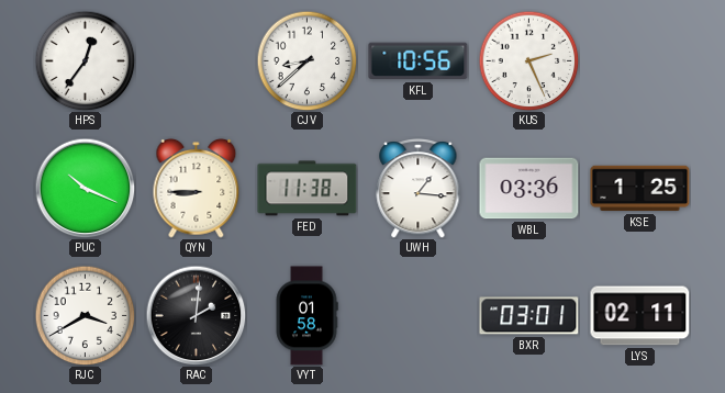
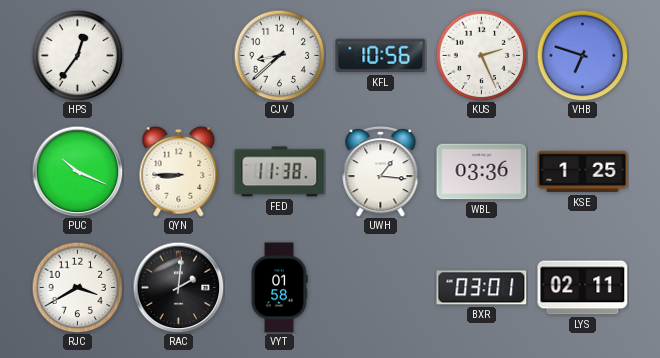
VHB: none -> 6:48 (582, 55)
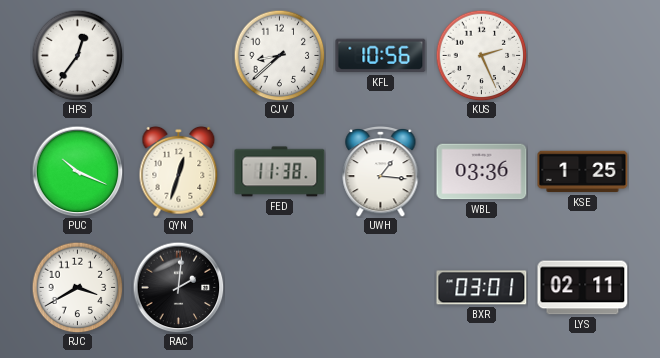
VHB: 6:48 -> none (582, 55)
QYN: 8:45 -> 12:33 (179, 171)
VYT: 01:58 -> none (279, 288)
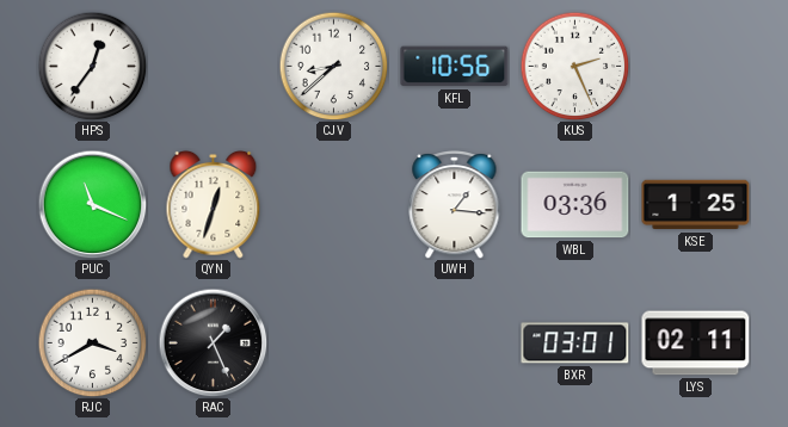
PUC: 10:19 -> 11:19 (92, 204)
FED: 11:38 -> none (280, 172)
RAC: 2:01 -> 1:26 (213, 342)
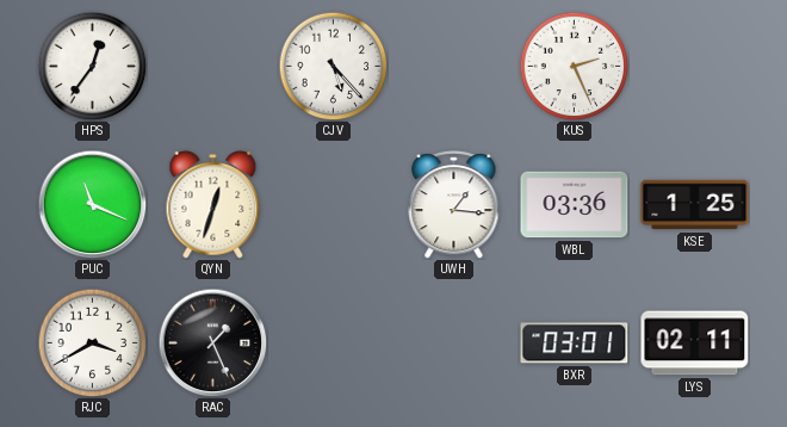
CJV: 8:38 -> 5:23 (333, 66)
KFL: 10:56 -> none (455, 67)
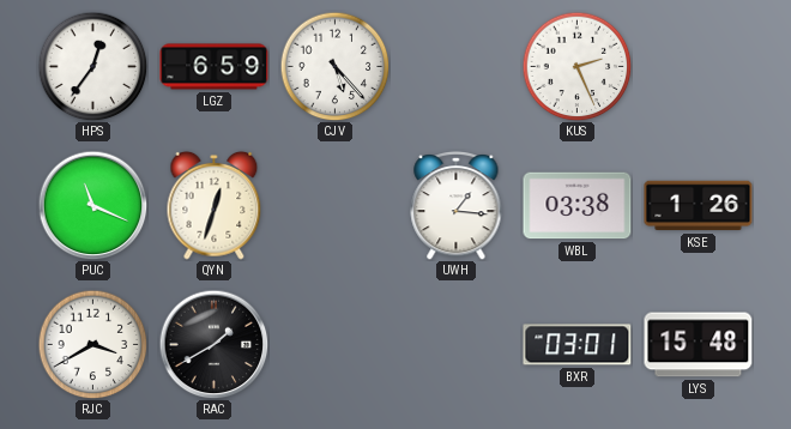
LGZ: none -> 6:59 (215, 67)
WBL: 03:36 -> 03:38 (578, 206)
KSE: 1:25 -> 1:26 (699, 206)
RAC: 1:26 -> 1:40 (213, 344)
LYS: 02:11 -> 15:48 (699, 345)
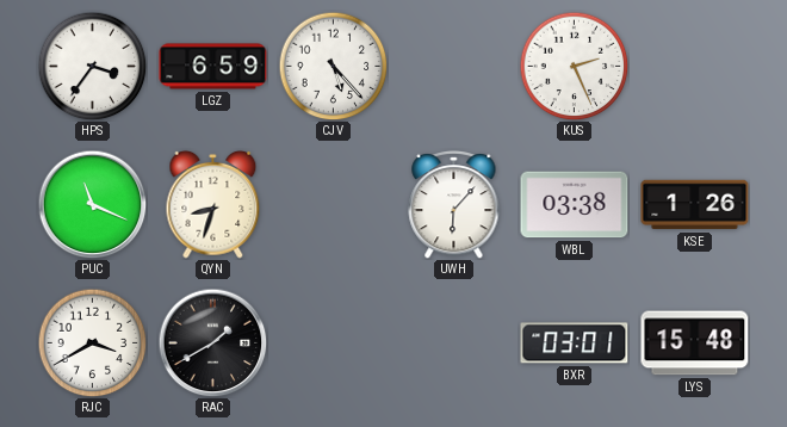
HPS: 12:36 -> 3:36 (92, 66)
QYN: 12:33 -> 8:33 (213, 204)
UWH: 1:16 -> 6:07 (454, 205)
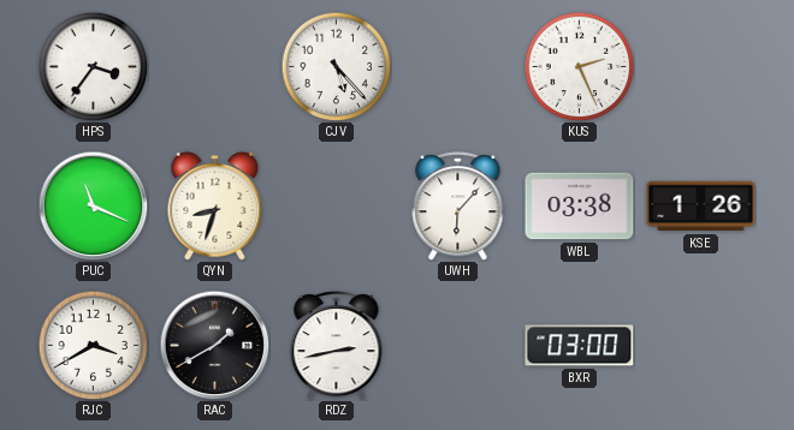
LGZ: 6:59 -> none (213, 67)
RDZ: none -> 2:43 (337, 346)
BXR: 03:01 -> 03:00 (580, 346)
LYS: 15:48 -> none (695, 344)
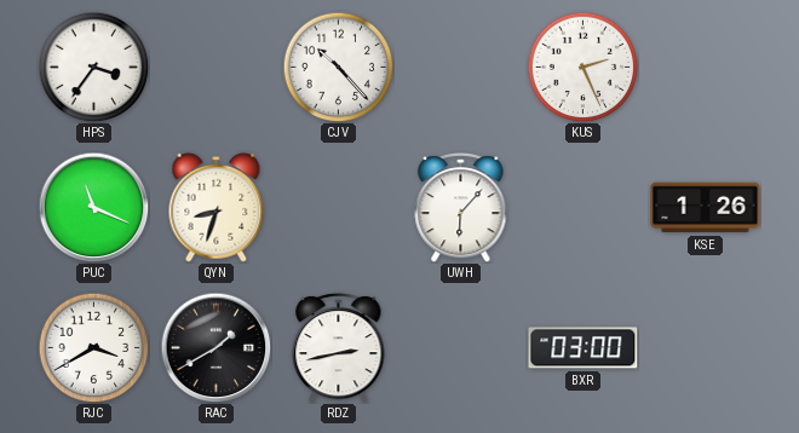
CJV: 5:23 -> 10:23 (338, 67)
WBL: 03:38 -> none (580, 207)
